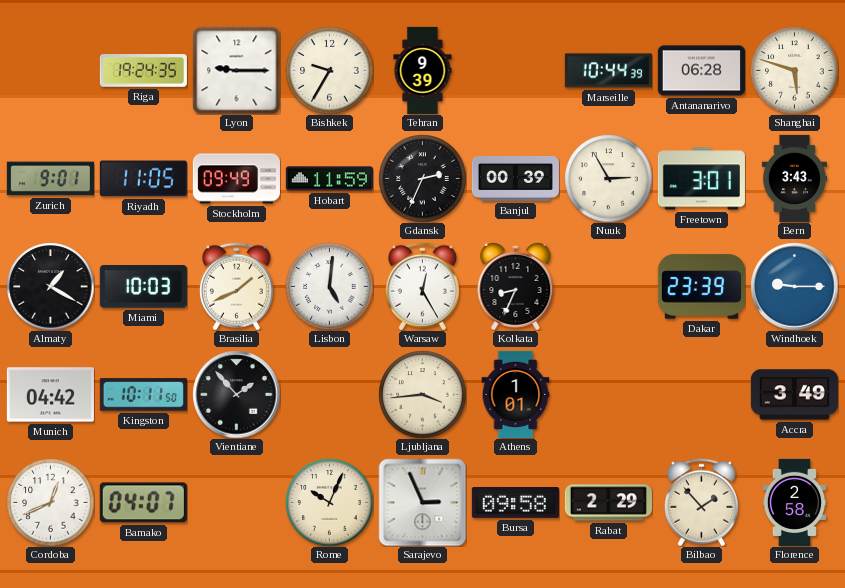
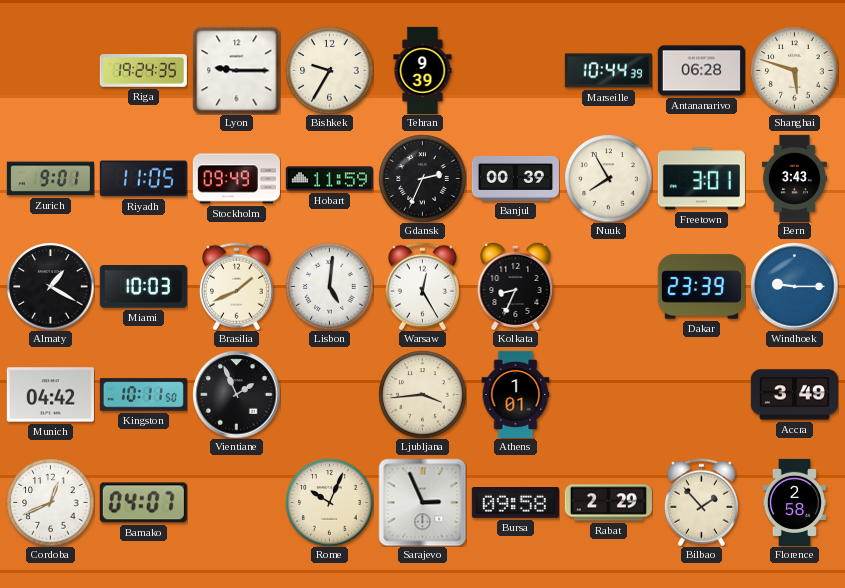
Nuuk: 2:55 -> 7:55 (608, 178)
Vientiane: 1:53 -> 1:56 (236, 394)
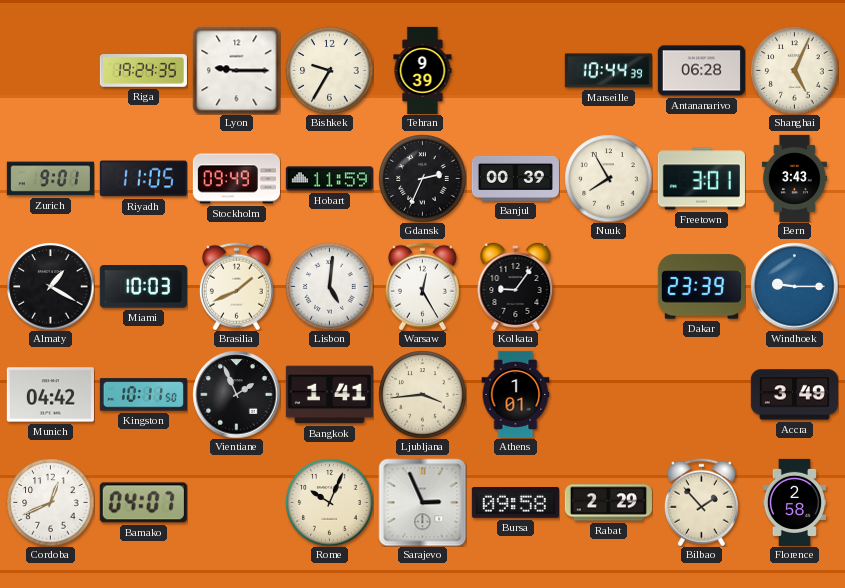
Shanghai: 5:48 -> 5:04 (794, 70)
Kolkata: 8:34 -> 9:06 (516, 286)
Bangkok: none -> 1:41 (329, 395)
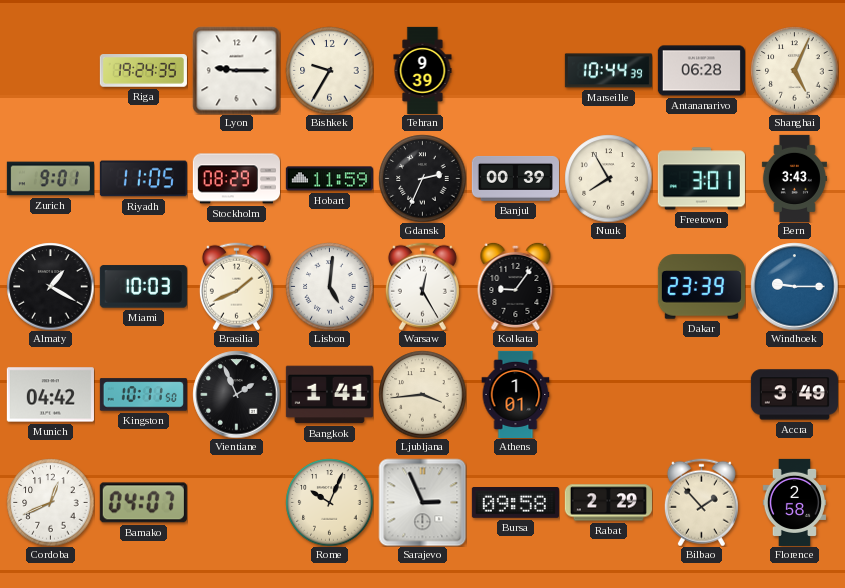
Stockholm: 09:49 -> 08:29 (236, 179)
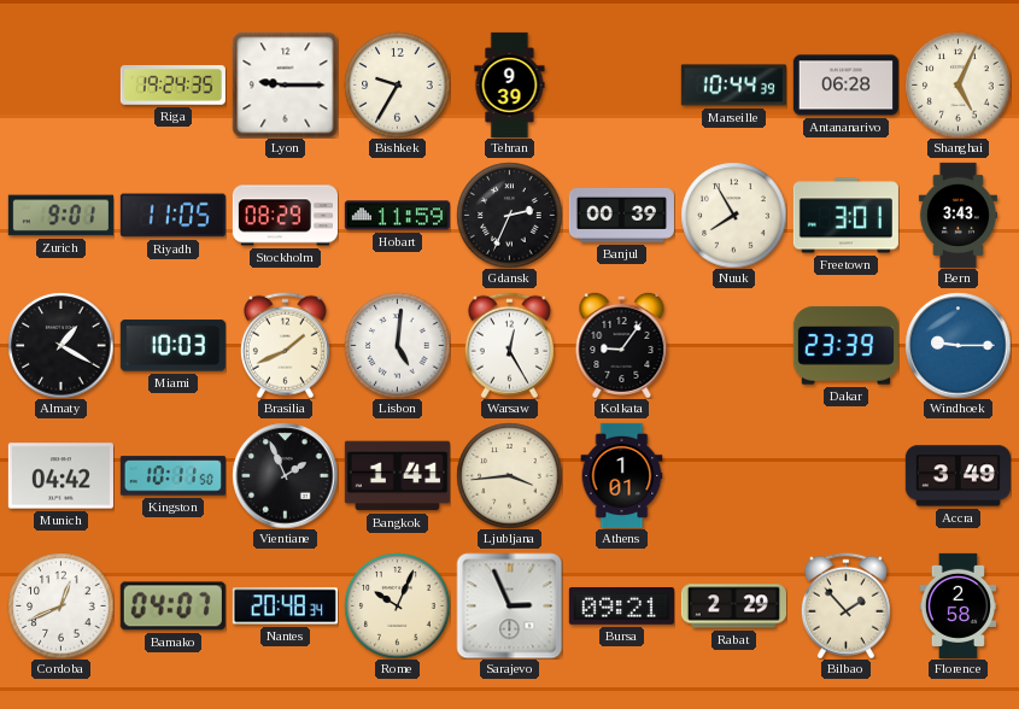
Nantes: none -> 20:48 (285, 607)
Bursa: 09:58 -> 09:21 (621, 607)
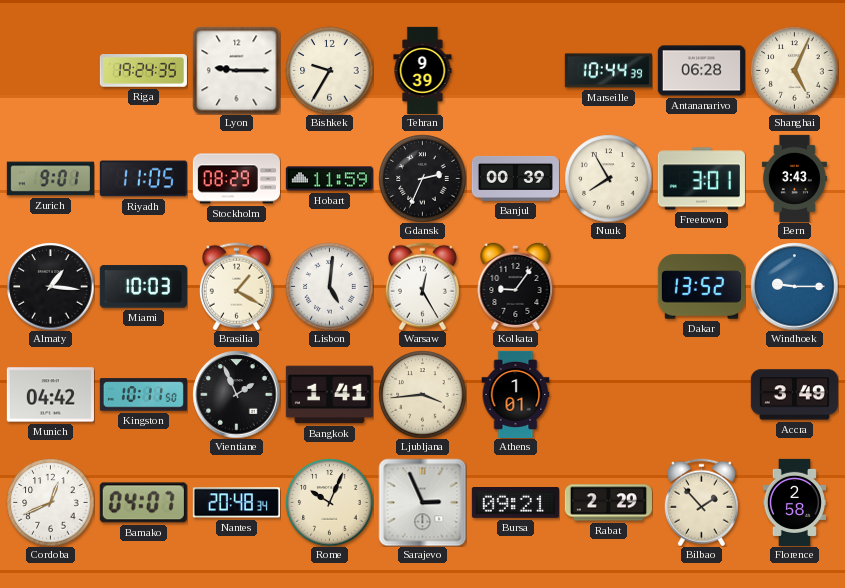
Almaty: 1:20 -> 1:16 (50, 286)
Brasilia: 1:41 -> 1:20 (236, 286)
Dakar: 23:39 -> 13:52 (701, 287)
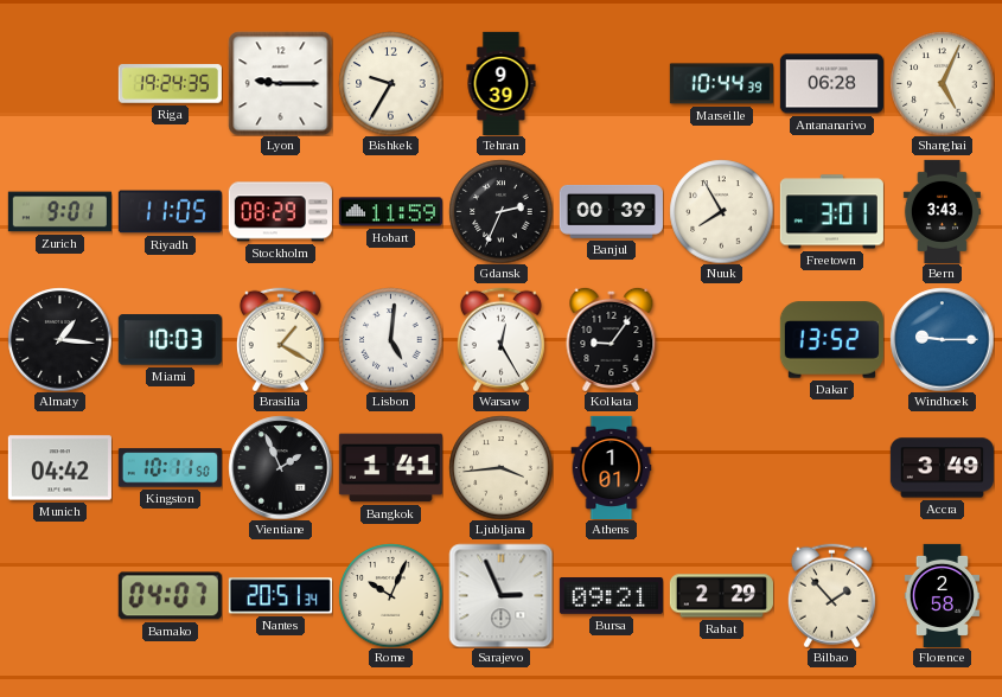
Cordoba: 12:41 -> none (50, 502)
Nantes: 20:48 -> 20:51 (280, 596)
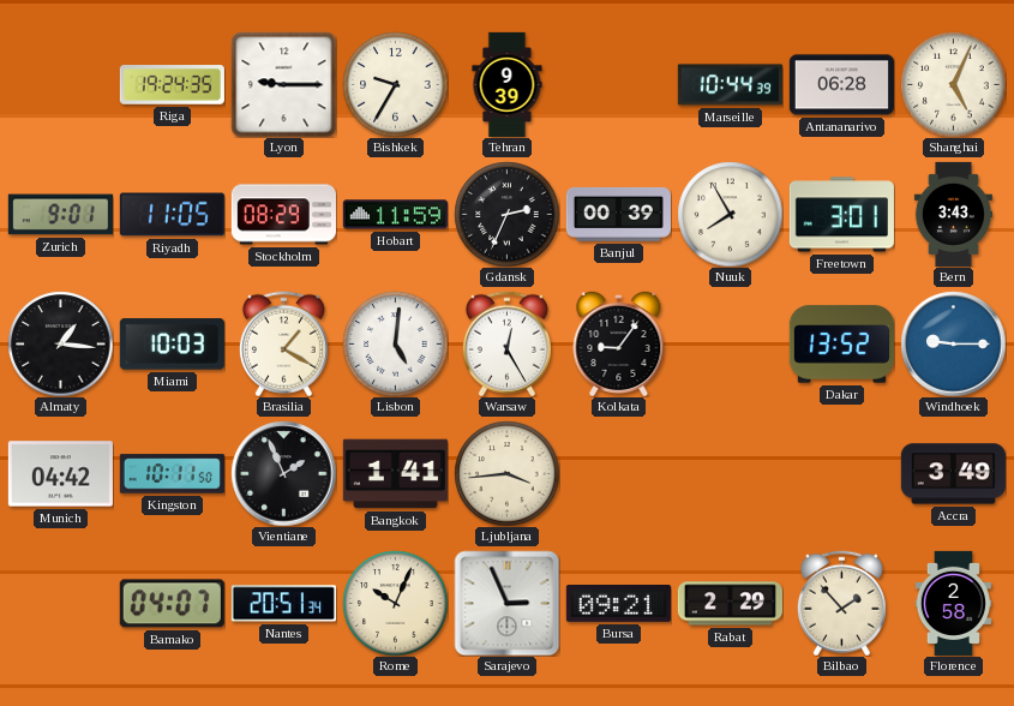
Athens: 1:01 -> none (612, 467)
